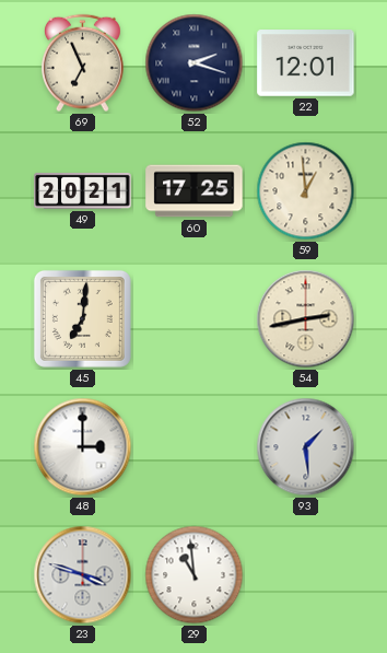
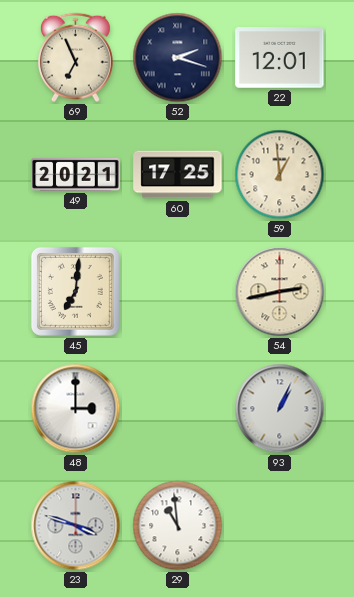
93: 1:29 -> 1:04 (280, 409)
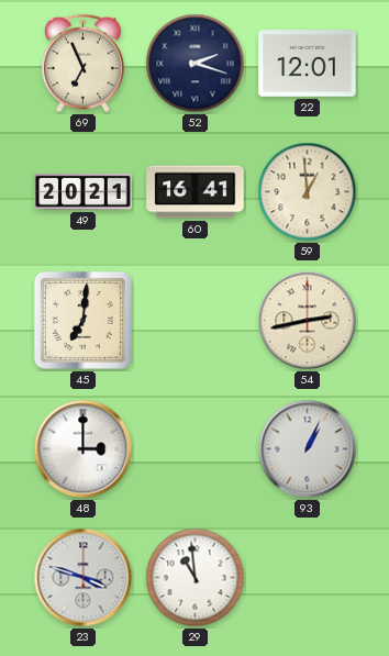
60: 17:25 -> 16:41 (196, 192)
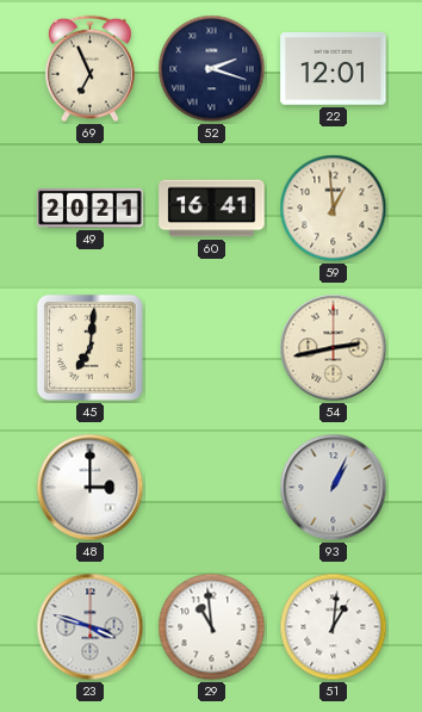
51: none -> 1:01 (334, 627)
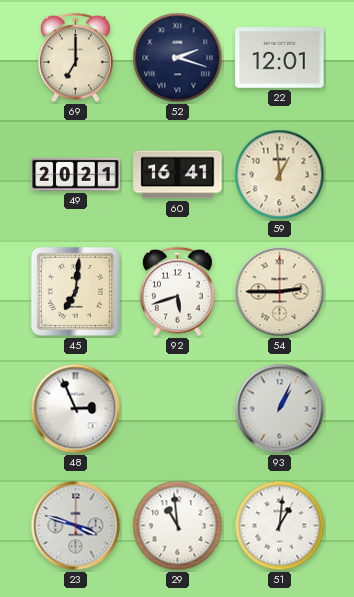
69: 6:56 -> 7:00 (75, 58)
92: none -> 5:42 (177, 292)
54: 2:43 -> 2:45 (280, 292)
48: 3:00 -> 2:56 (76, 409)
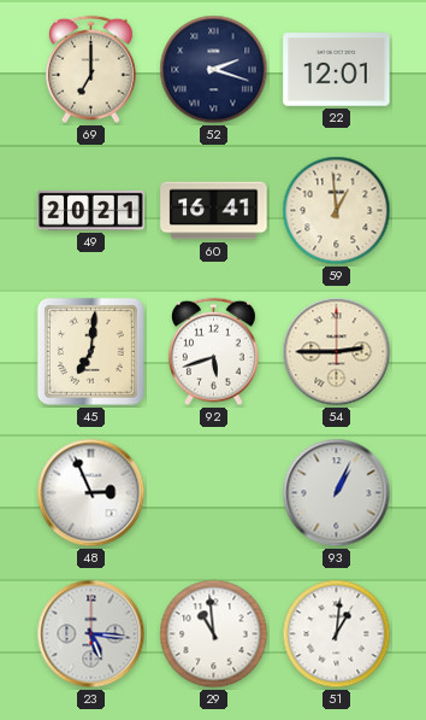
23: 3:48 -> 5:16 (91, 634)
